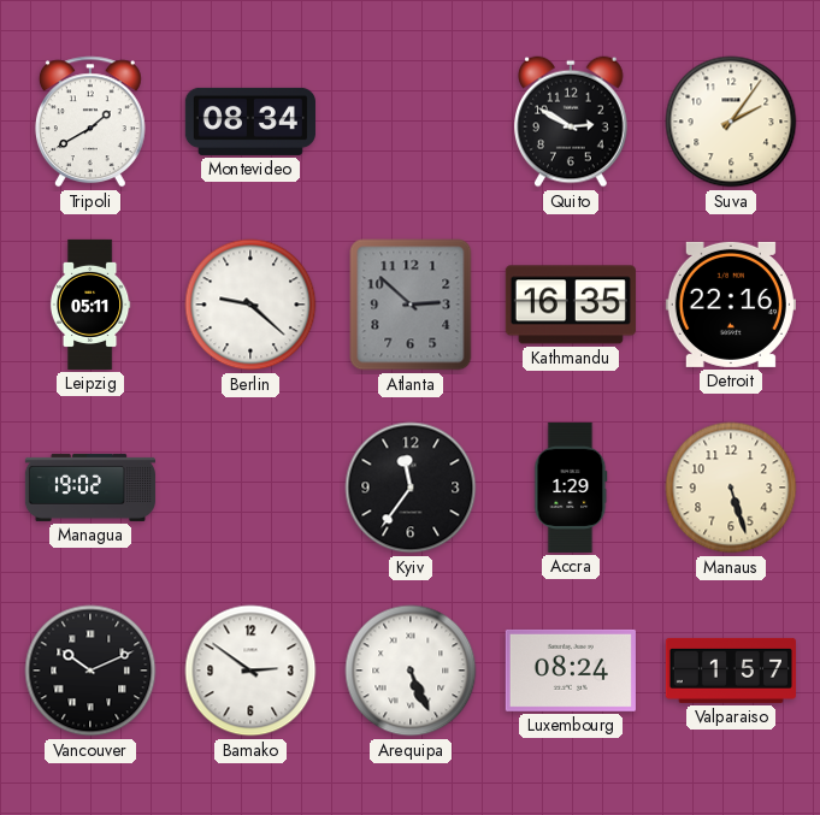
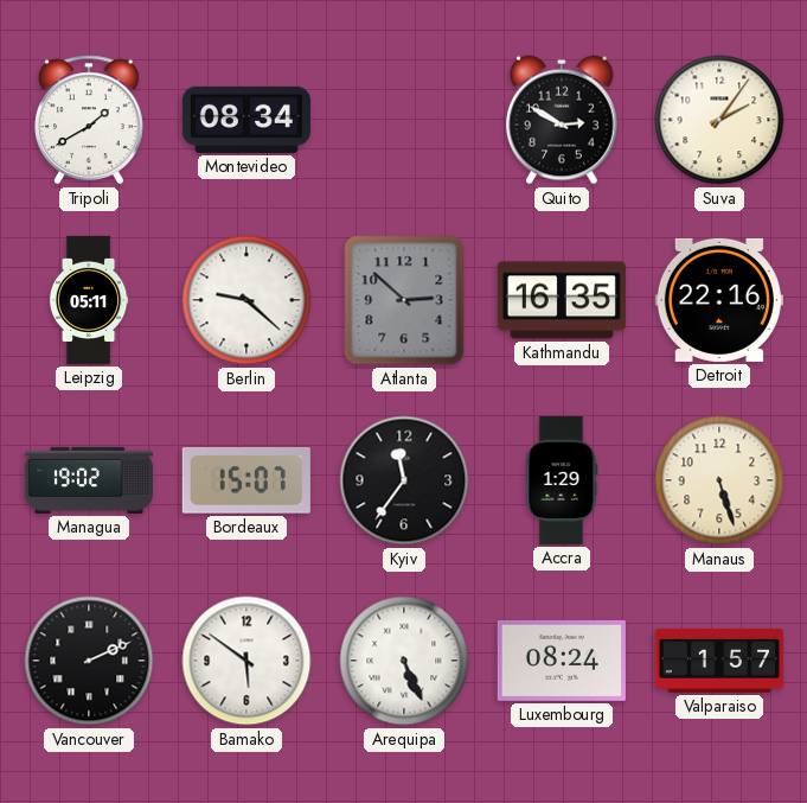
Bordeaux: none -> 15:07 (246, 482)
Vancouver: 10:11 -> 2:11 (89, 661)
Bamako: 2:51 -> 5:51 (246, 661)
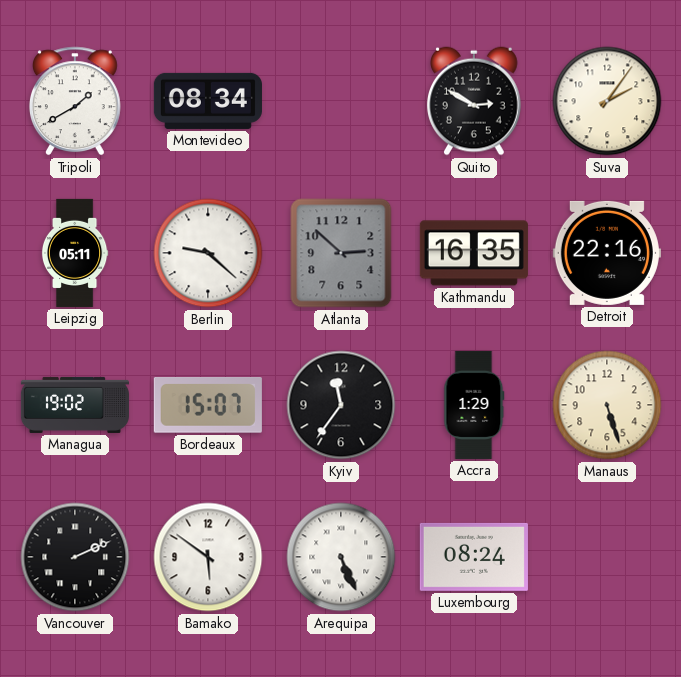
Valparaiso: 1:57 -> none (719, 661)
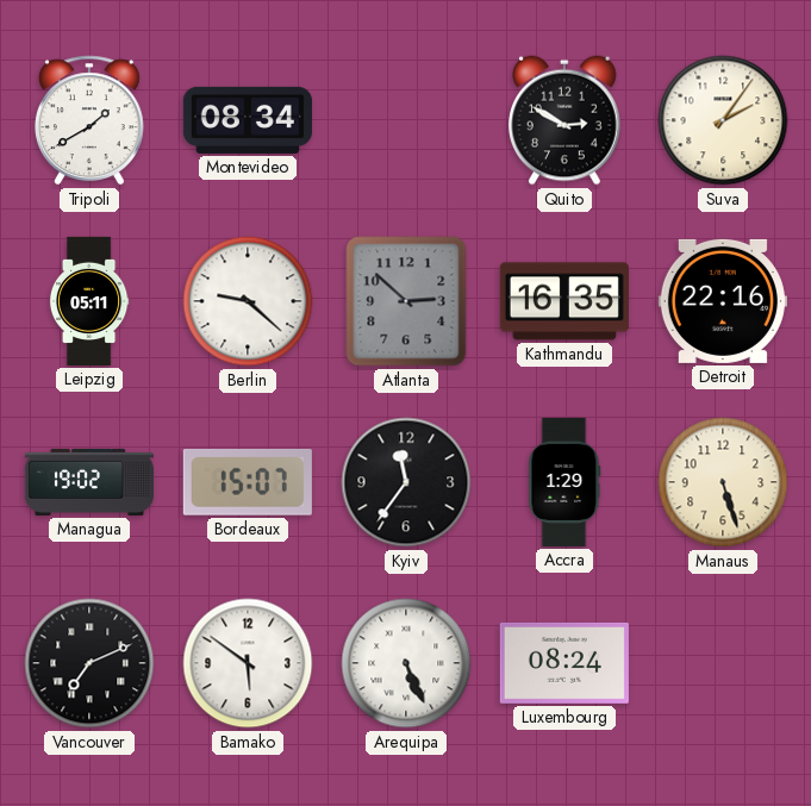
Vancouver: 2:11 -> 7:11 (89, 663)
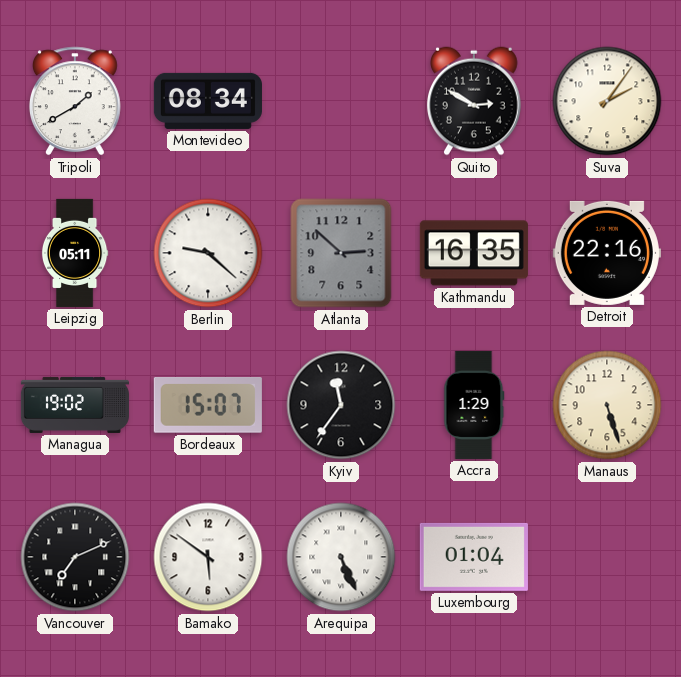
Luxembourg: 08:24 -> 01:04 (474, 557)
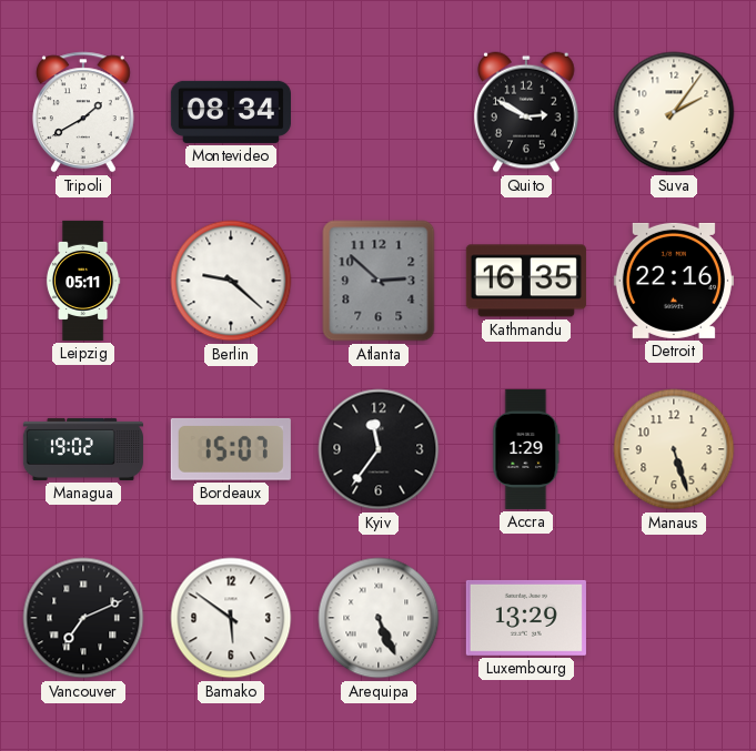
Luxembourg: 01:04 -> 13:29 (526, 618)
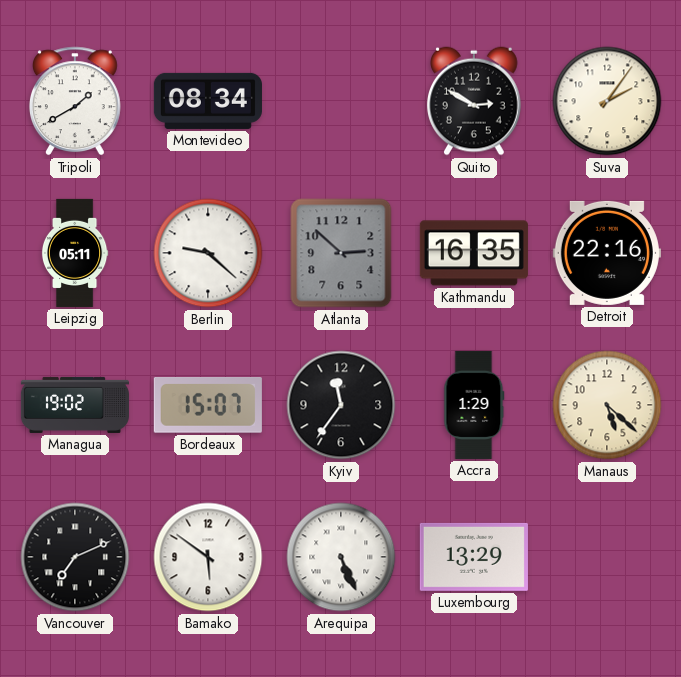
Manaus: 5:27 -> 5:22 (607, 405)
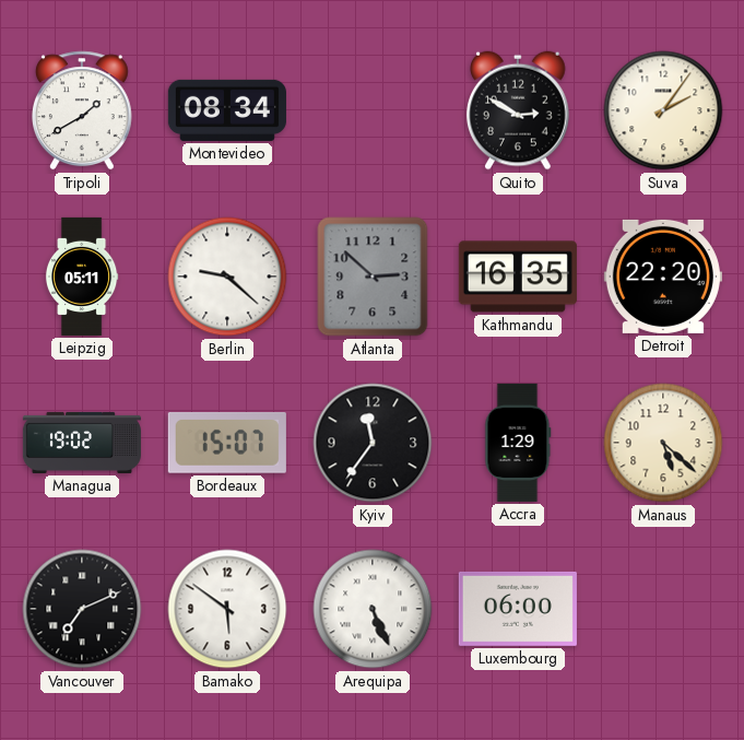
Detroit: 22:16 -> 22:20 (663, 277)
Luxembourg: 13:29 -> 06:00 (518, 609)
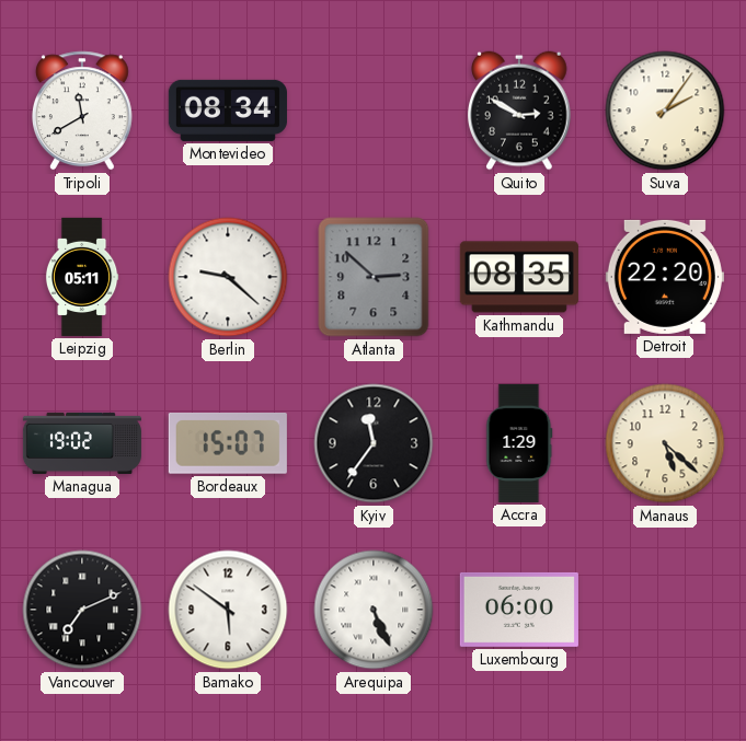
Tripoli: 1:40 -> 11:40 (82, 111)
Kathmandu: 16:35 -> 08:35 (519, 277)
